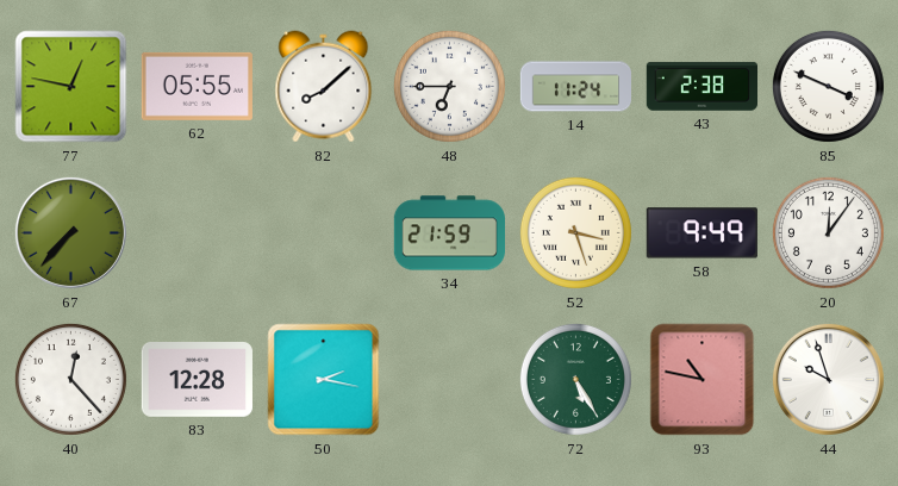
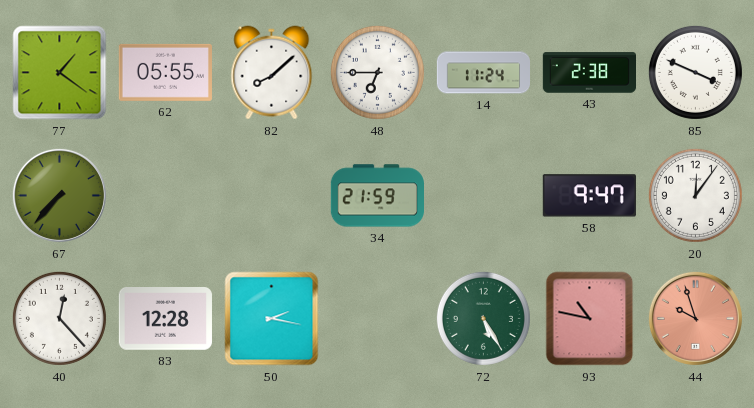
77: 12:47 -> 1:21 (60, 73)
52: 3:27 -> none (575, 232)
58: 9:49 -> 9:47 (589, 196)
44 dial: white -> salmon (695, 318)
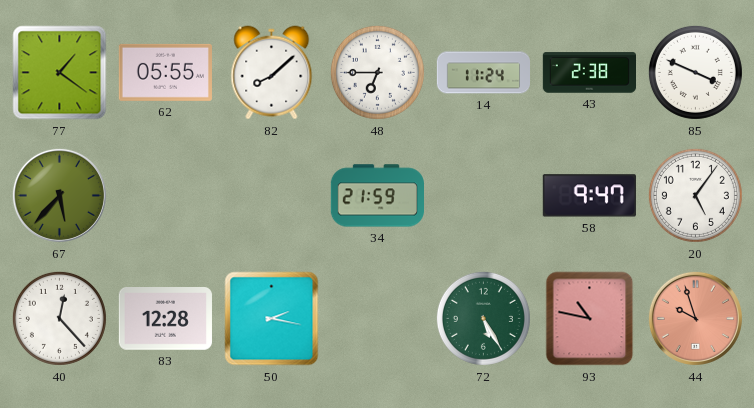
67: 7:37 -> 5:37 (59, 195)
20: 12:06 -> 5:06 (695, 195)
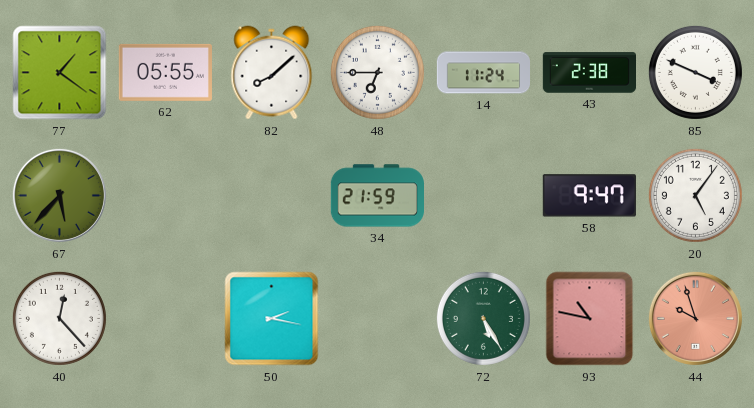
83: 12:28 -> none (165, 319)
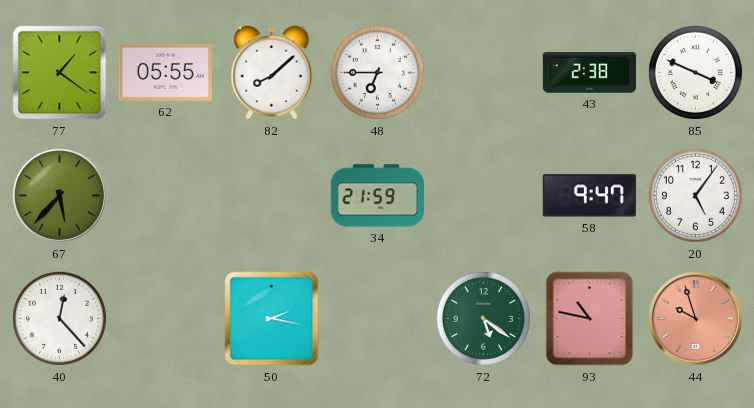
14: 11:24 -> none (483, 73)
72: 5:25 -> 5:21 (483, 318)
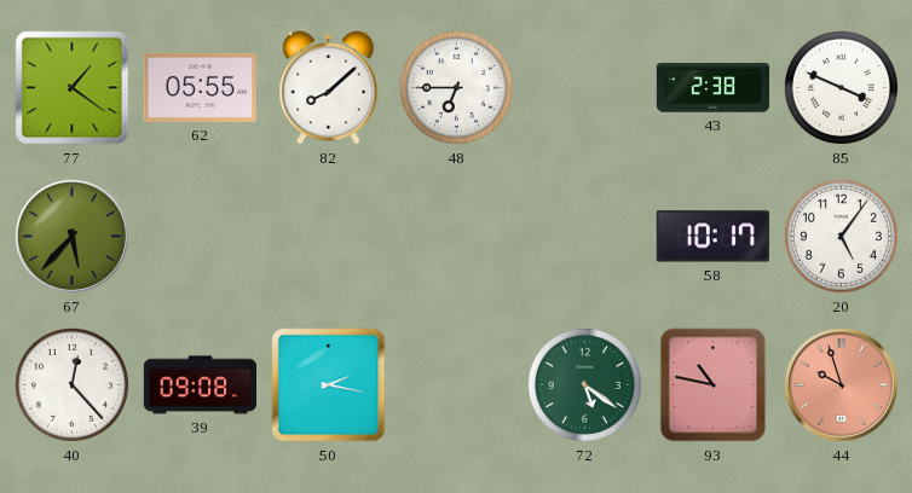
34: 21:59 -> none (377, 196)
58: 9:47 -> 10:17 (712, 237)
39: none -> 09:08 (200, 385)
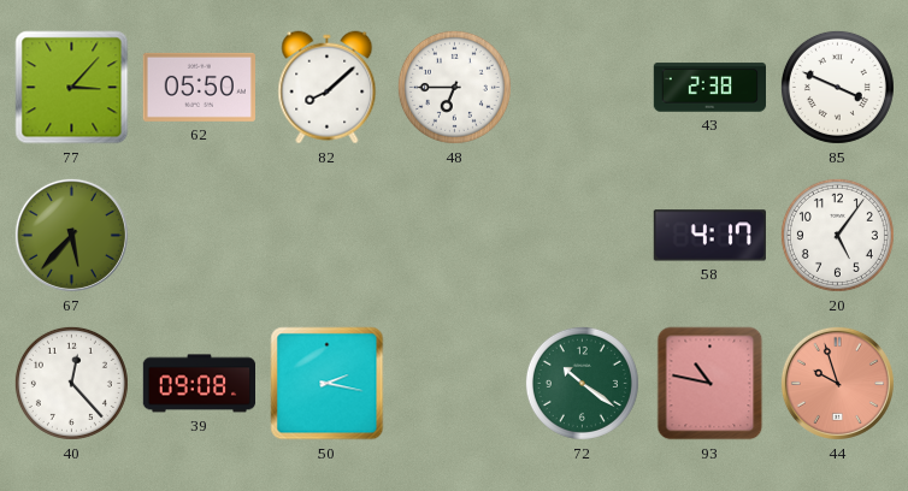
77: 1:21 -> 3:07 (72, 88)
62: 05:55 -> 05:50 (199, 87)
58: 10:17 -> 4:17 (709, 236)
72: 5:21 -> 10:21 (582, 383)
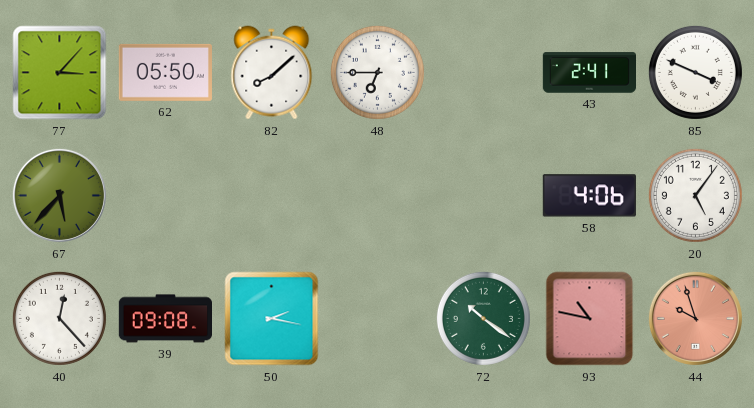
43: 2:38 -> 2:41 (589, 73)
58: 4:17 -> 4:06 (589, 196)
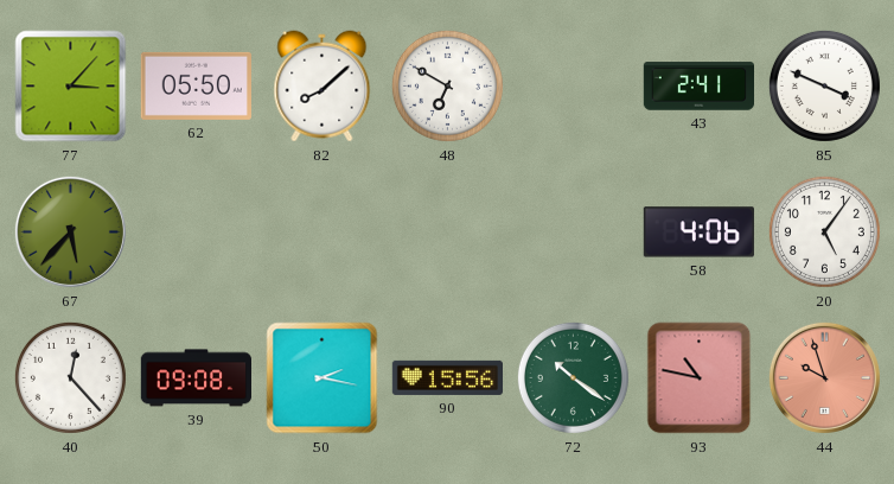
48: 6:45 -> 6:50 (447, 85)
90: none -> 15:56 (447, 377)
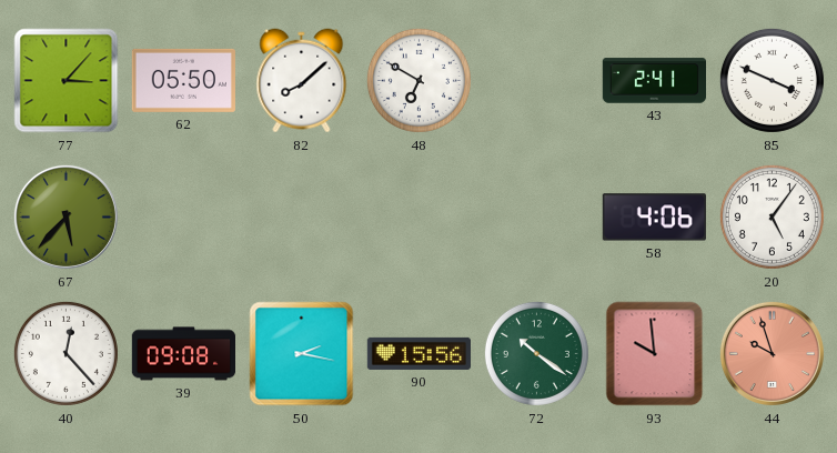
93: 10:47 -> 9:59 (655, 354)
